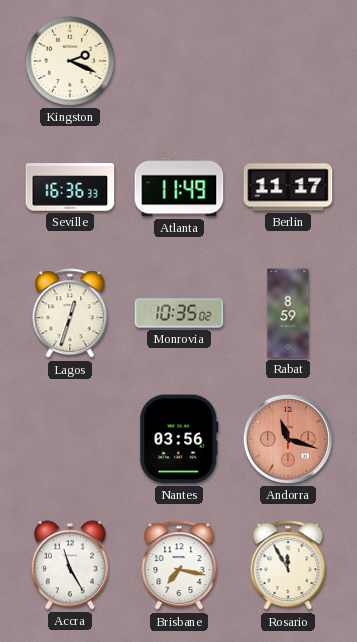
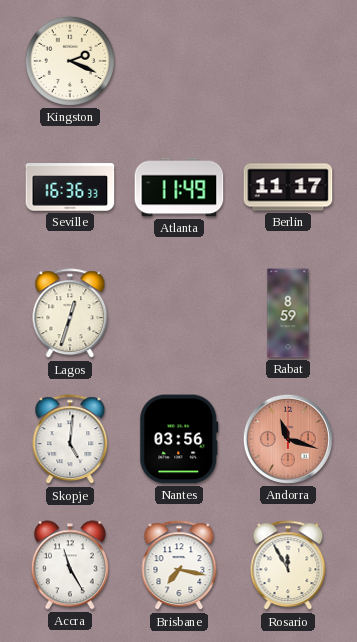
Monrovia: 10:35 -> none (179, 313)
Skopje: none -> 5:01 (70, 440)
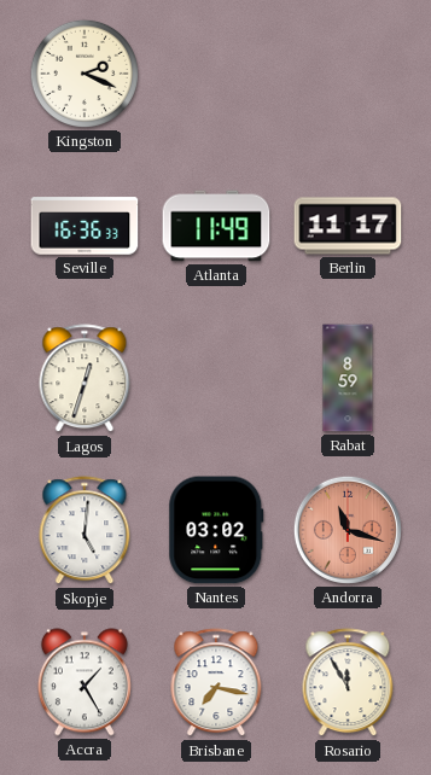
Nantes: 03:56 -> 03:02 (216, 530)
Accra: 11:25 -> 1:25 (85, 682)
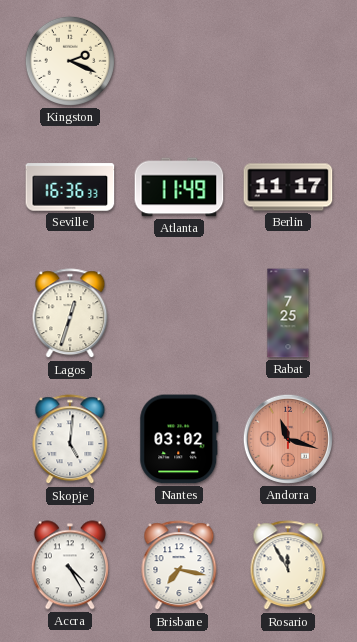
Rabat: 8:59 -> 7:25 (288, 313)
Accra: 1:25 -> 4:25 (70, 565)
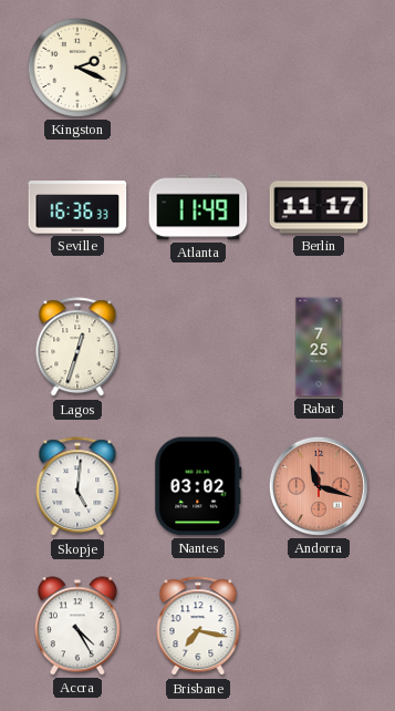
Rosario: 11:55 -> none (288, 566)
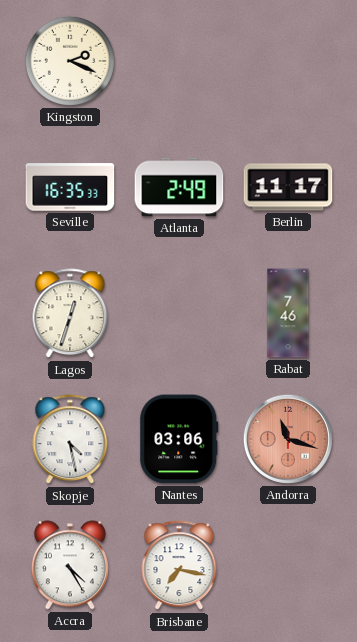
Seville: 16:36 -> 16:35 (70, 187)
Atlanta: 11:49 -> 2:49 (179, 187)
Rabat: 7:25 -> 7:46 (288, 313)
Skopje: 5:01 -> 4:28 (70, 440)
Nantes: 03:02 -> 03:06 (179, 439)
